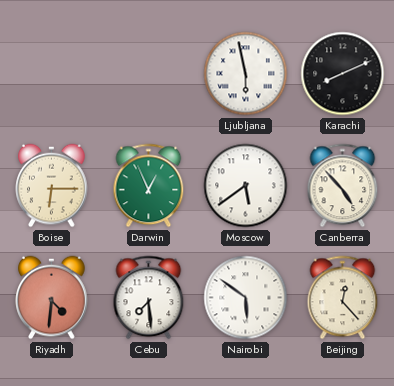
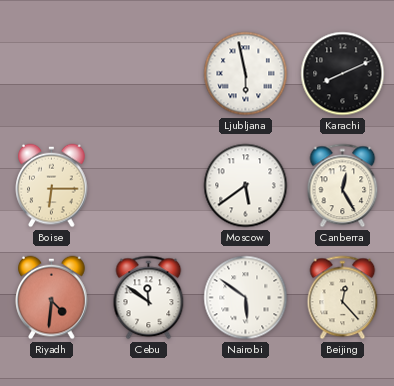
Darwin: 12:56 -> none (149, 186)
Canberra: 4:53 -> 12:25 (343, 186)
Cebu: 7:29 -> 11:51 (149, 298)
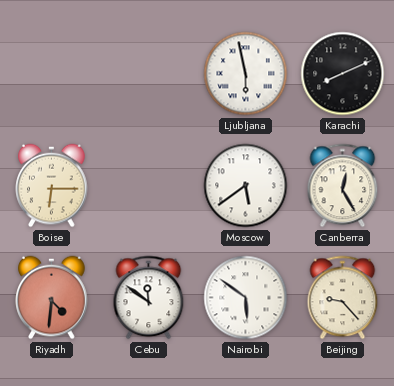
Beijing: 12:23 -> 9:23 (343, 298)
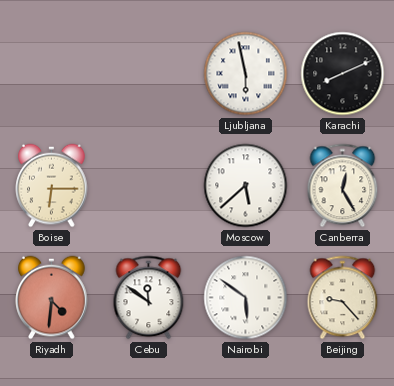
Moscow: 5:39 -> 5:38 (246, 186)
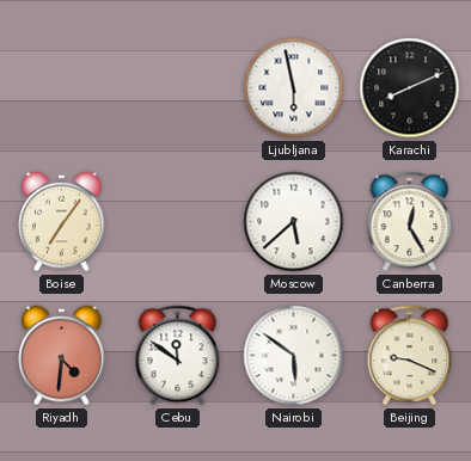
Boise: 6:15 -> 7:06 (62, 222)
Beijing: 9:23 -> 9:19 (410, 356)
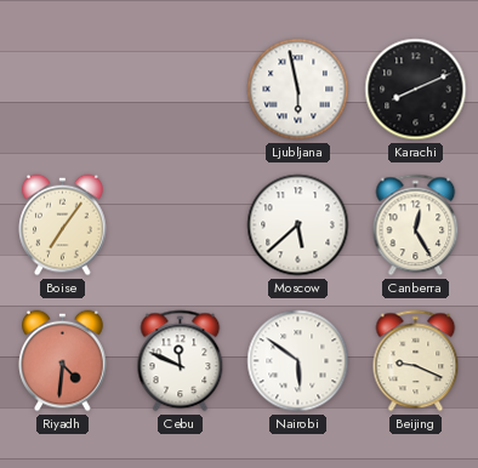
Cebu: 11:51 -> 11:49 (181, 361)
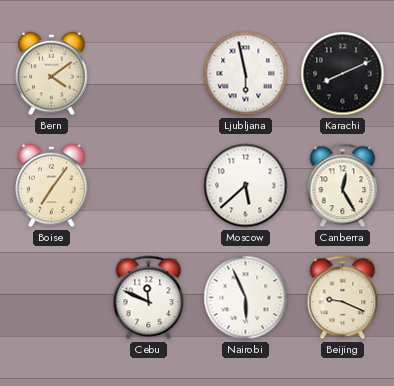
Bern: none -> 4:09 (52, 74)
Riyadh: 4:31 -> none (63, 361)
Nairobi: 5:51 -> 5:56 (246, 298)
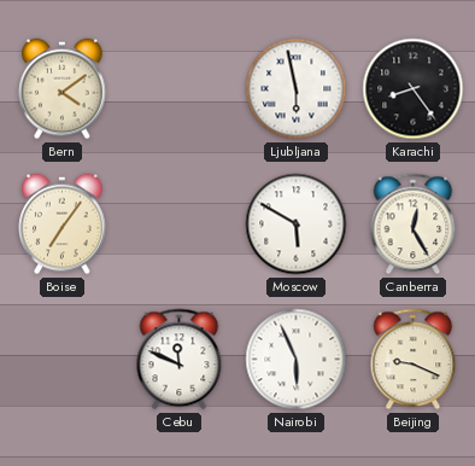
Karachi: 8:11 -> 8:24 (414, 89)
Moscow: 5:38 -> 5:50 (297, 225)
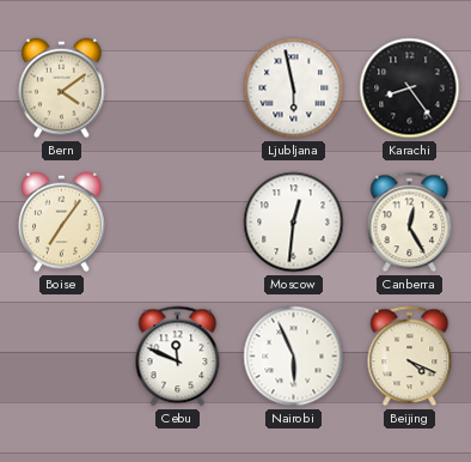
Moscow: 5:50 -> 12:31 (294, 223)
Beijing: 9:19 -> 4:19 (410, 357)
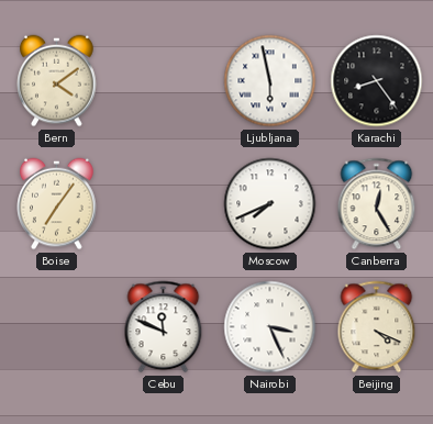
Moscow: 12:31 -> 7:41 (270, 204)
Nairobi: 5:56 -> 3:26 (270, 327)
